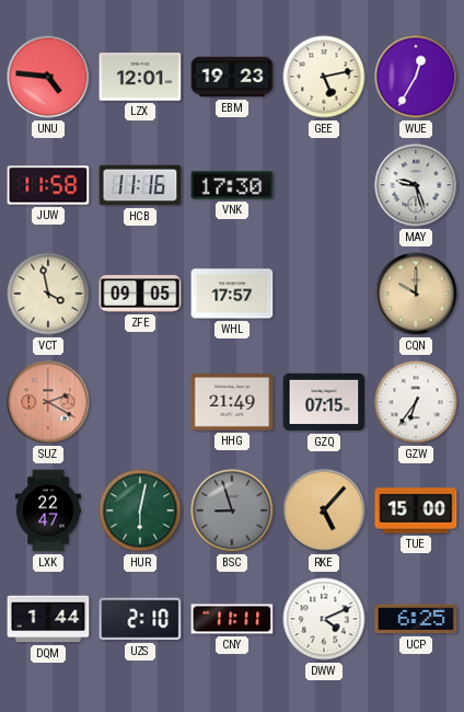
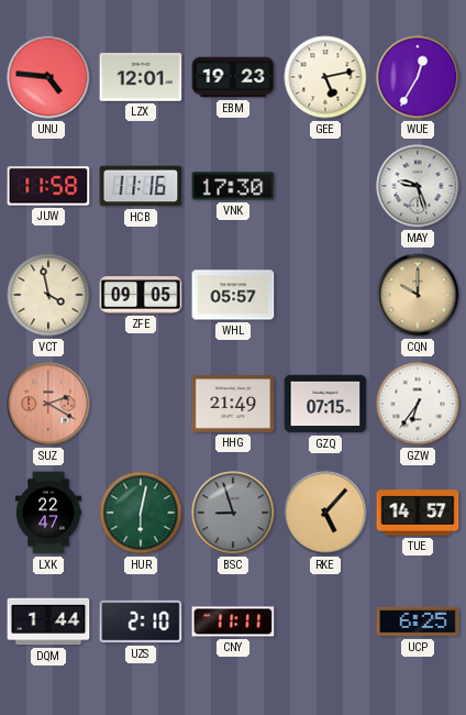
WHL: 17:57 -> 05:57 (233, 295)
TUE: 15:00 -> 14:57 (418, 513)
DWW: 4:11 -> none (324, 619)
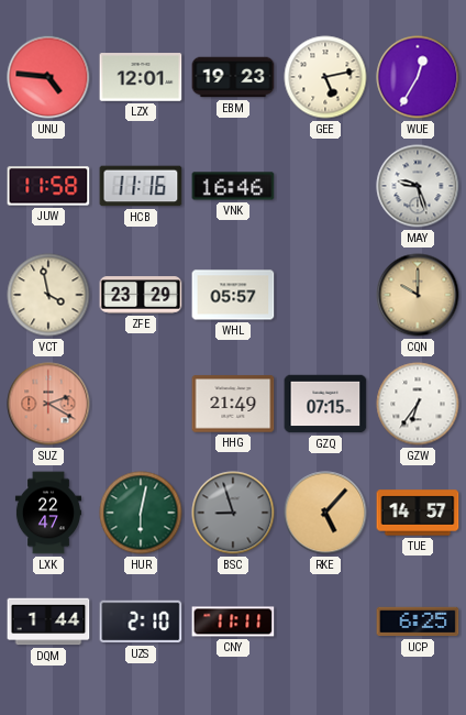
VNK: 17:30 -> 16:46 (233, 186)
ZFE: 09:05 -> 23:29 (141, 295)
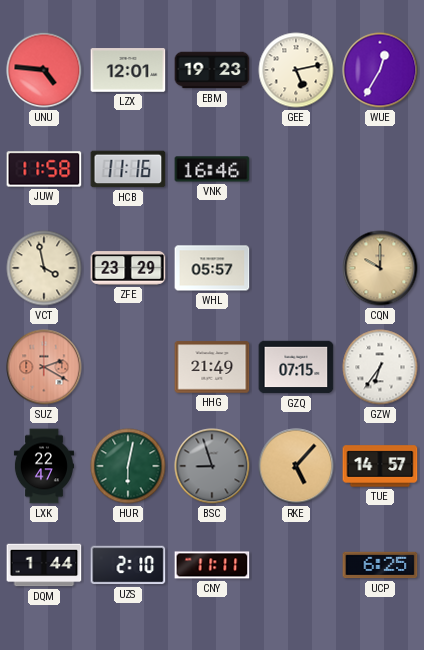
MAY: 9:27 -> none (418, 186)
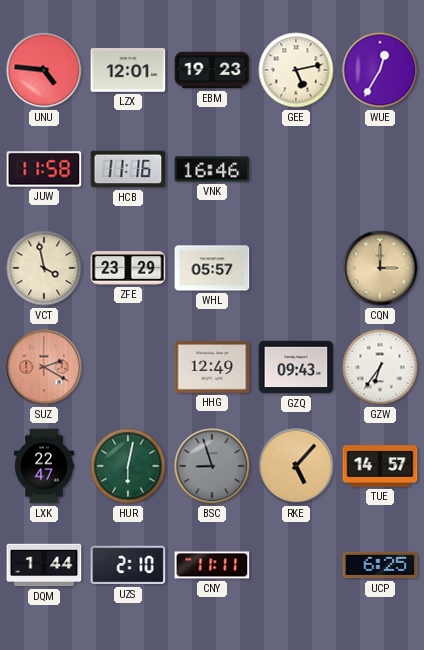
CQN: 10:00 -> 3:00 (380, 268)
HHG: 21:49 -> 12:49 (212, 367)
GZQ: 07:15 -> 09:43 (296, 367)
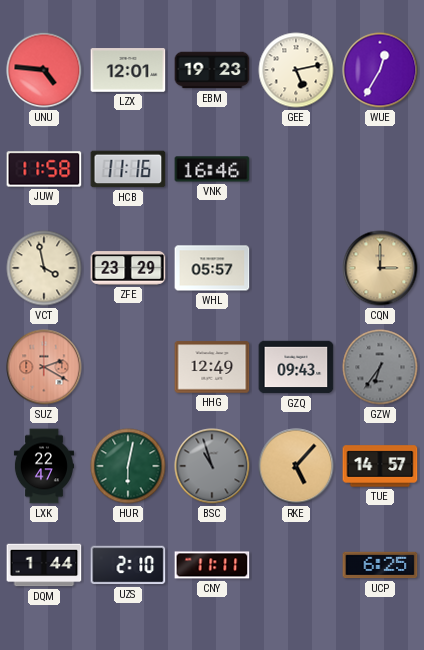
GZW dial: white -> grey (380, 367)
BSC: 8:57 -> 10:57 (212, 466)
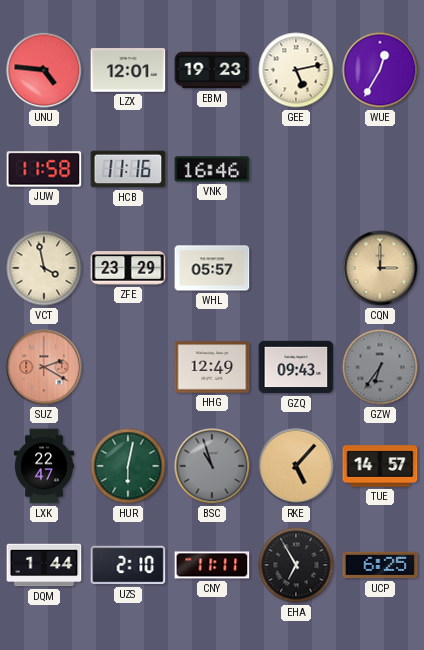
EHA: none -> 6:55 (296, 565)
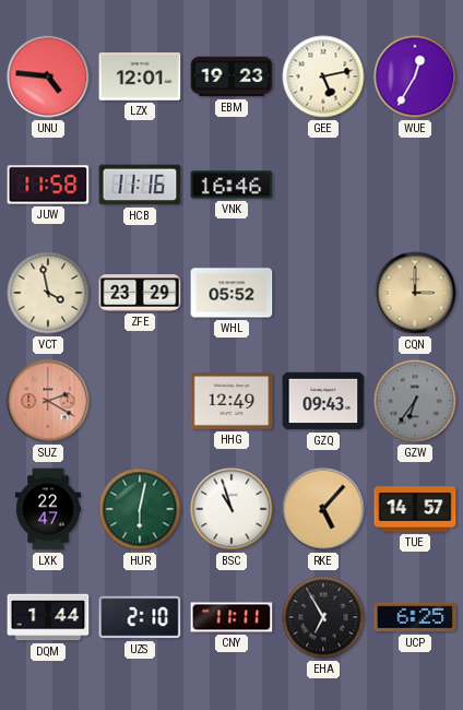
WHL: 05:57 -> 05:52 (231, 293)
BSC dial: grey -> white (231, 509)
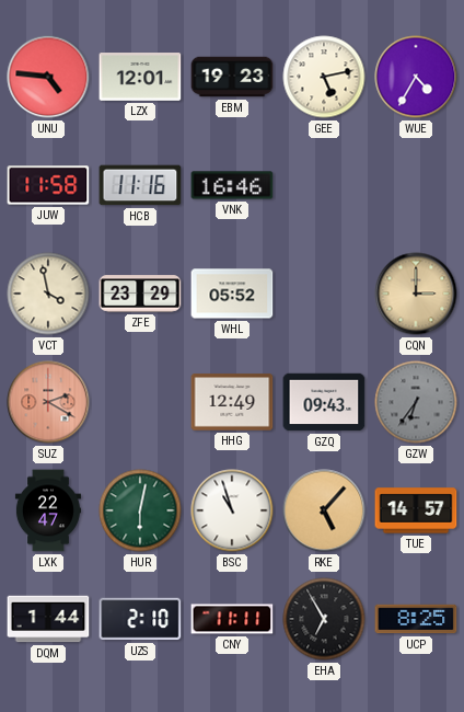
WUE: 12:35 -> 4:35 (416, 77)
UCP: 6:25 -> 8:25 (416, 619)
